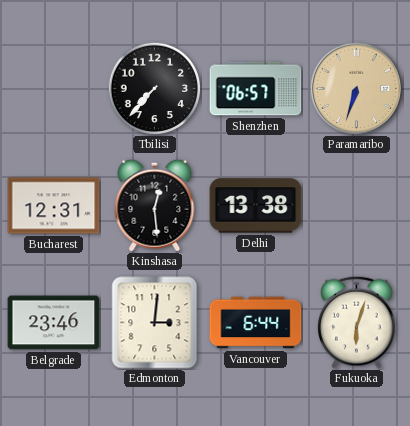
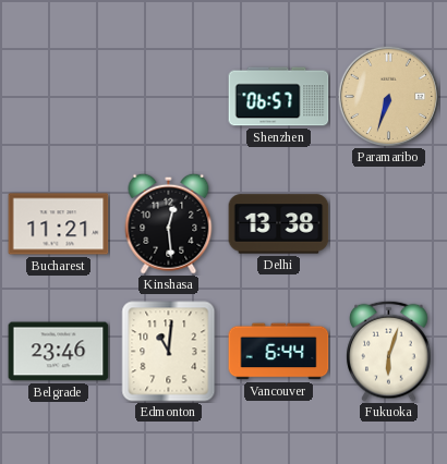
Tbilisi: 7:37 -> none (154, 88)
Bucharest: 12:31 -> 11:21 (59, 224)
Edmonton: 3:01 -> 11:01 (169, 352)
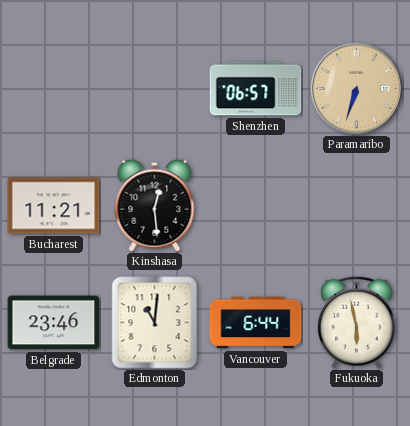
Delhi: 13:38 -> none (279, 224)
Fukuoka: 6:03 -> 5:58 (357, 322)
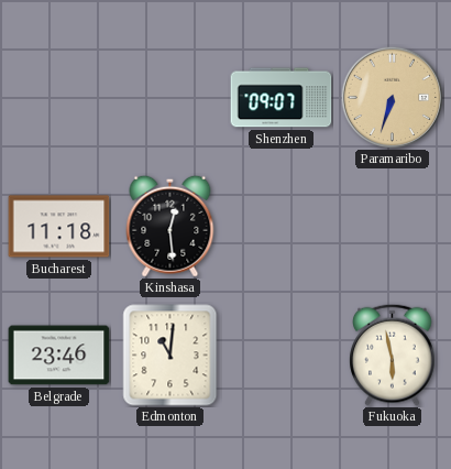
Shenzhen: 06:57 -> 09:07 (282, 98)
Bucharest: 11:21 -> 11:18 (59, 227)
Vancouver: 6:44 -> none (256, 323)
